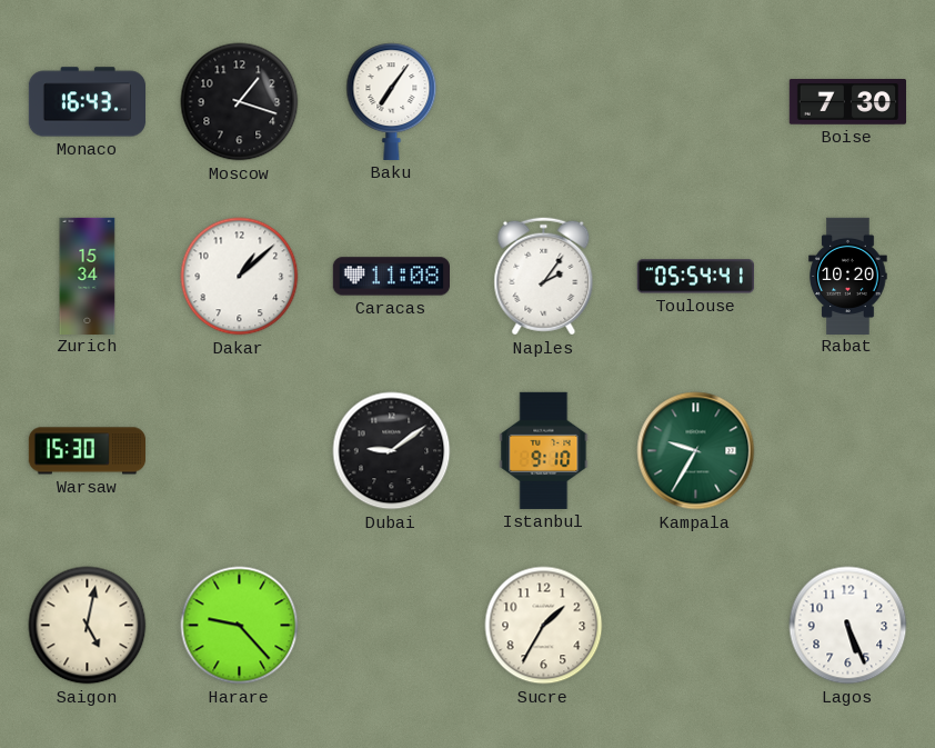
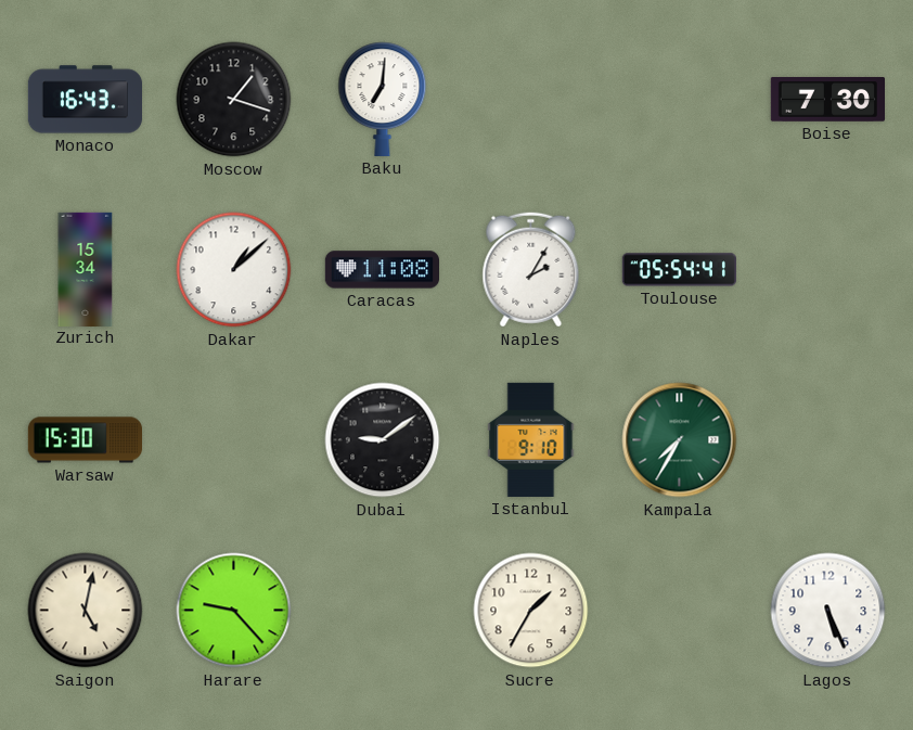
Baku: 7:06 -> 7:01 (383, 99)
Naples: 2:06 -> 2:05 (531, 270)
Rabat: 10:20 -> none (848, 276)
Kampala: 9:35 -> 7:35 (680, 440)
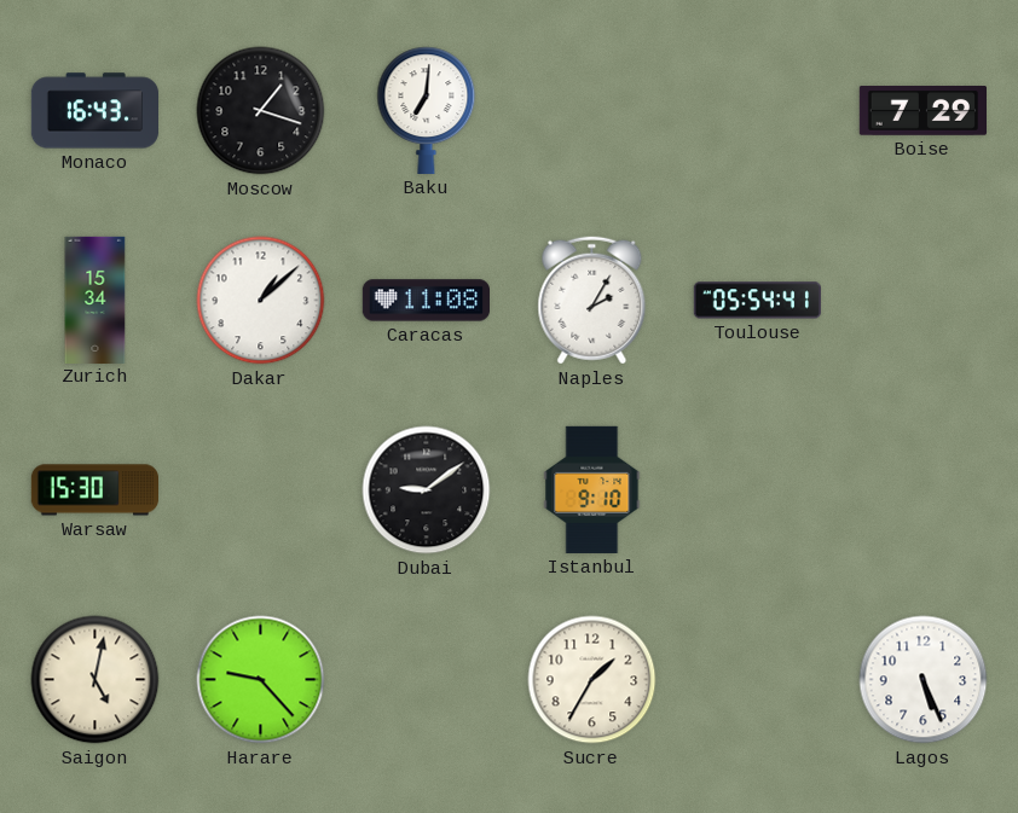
Boise: 7:30 -> 7:29 (922, 111)
Kampala: 7:35 -> none (680, 440)
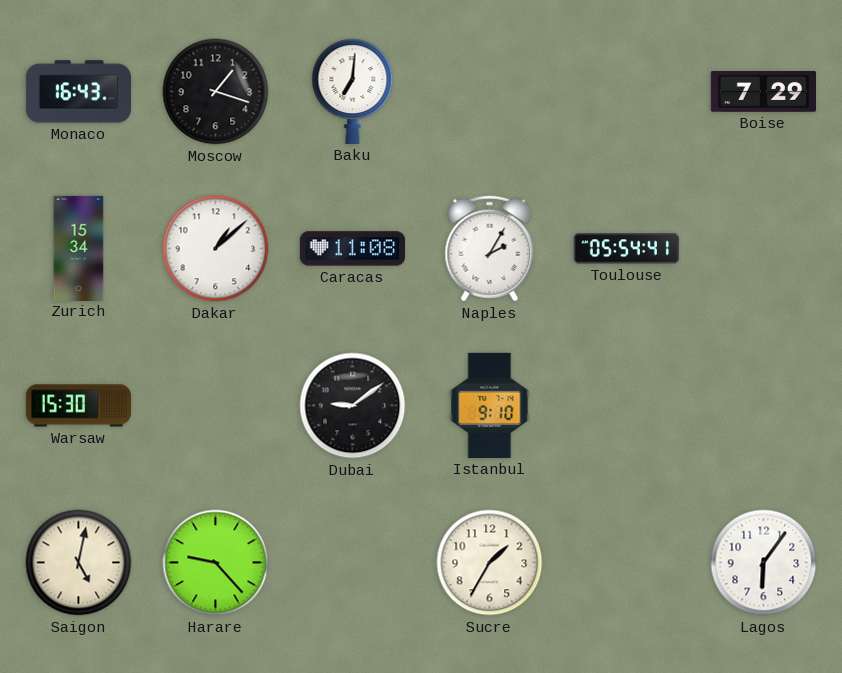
Lagos: 5:26 -> 6:06 (764, 563)
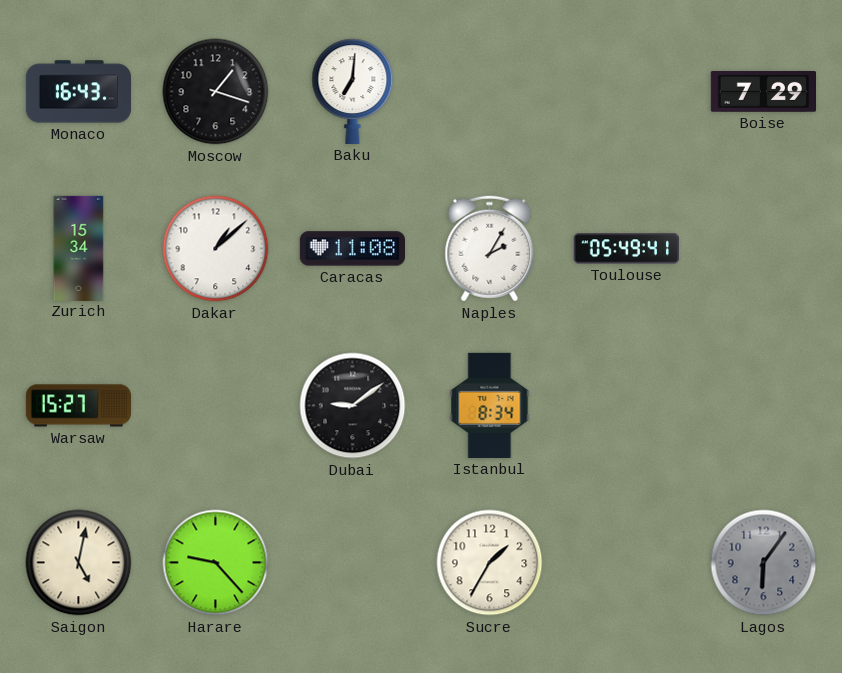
Toulouse: 05:54 -> 05:49 (626, 249)
Warsaw: 15:30 -> 15:27 (78, 406)
Istanbul: 9:10 -> 8:34 (490, 405)
Lagos dial: white -> grey (764, 563)
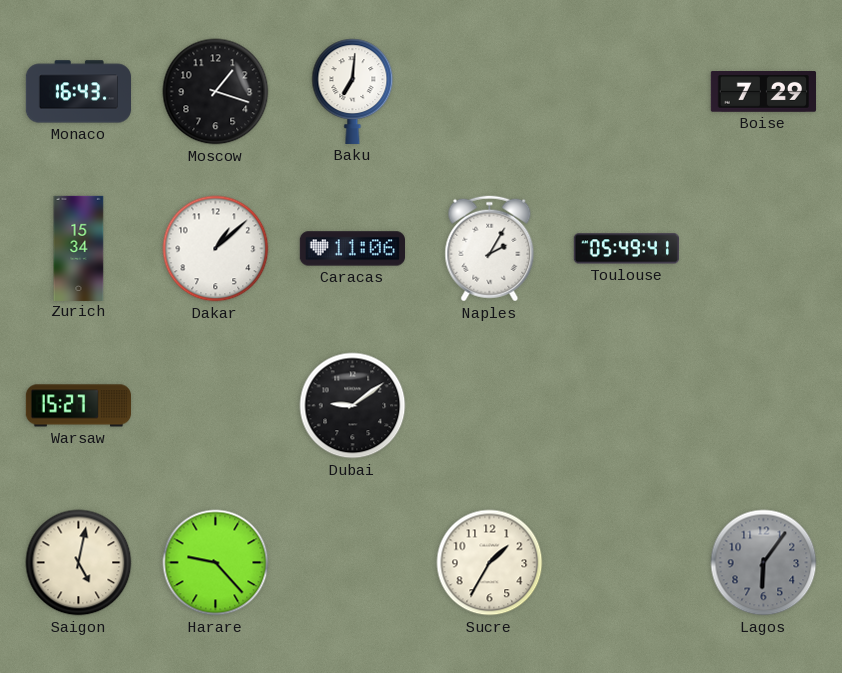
Caracas: 11:08 -> 11:06 (352, 249)
Istanbul: 8:34 -> none (490, 405)
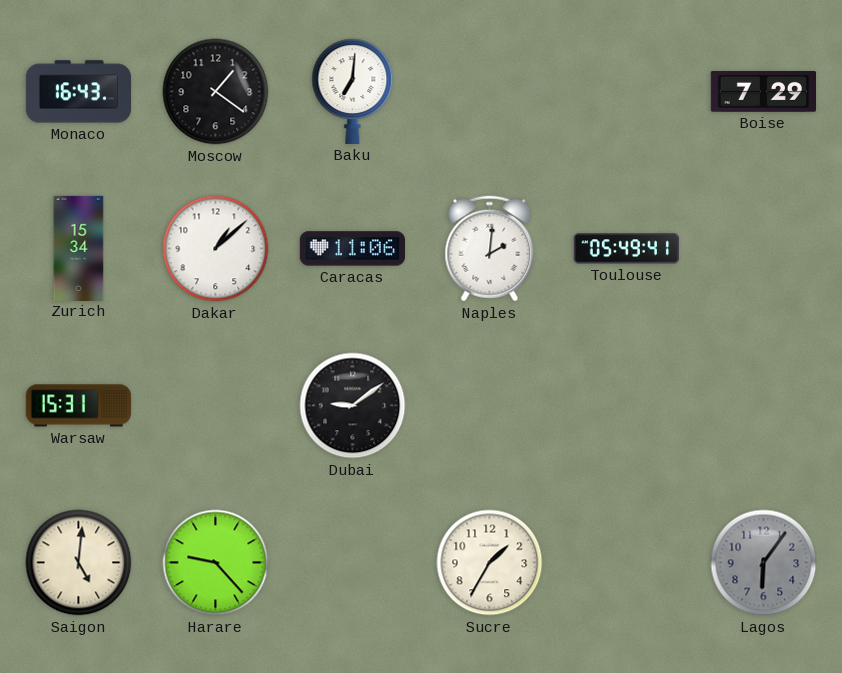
Moscow: 1:18 -> 1:21 (216, 92)
Naples: 2:05 -> 2:01 (490, 249)
Warsaw: 15:27 -> 15:31 (78, 406)
Saigon: 5:02 -> 5:01 (79, 563)
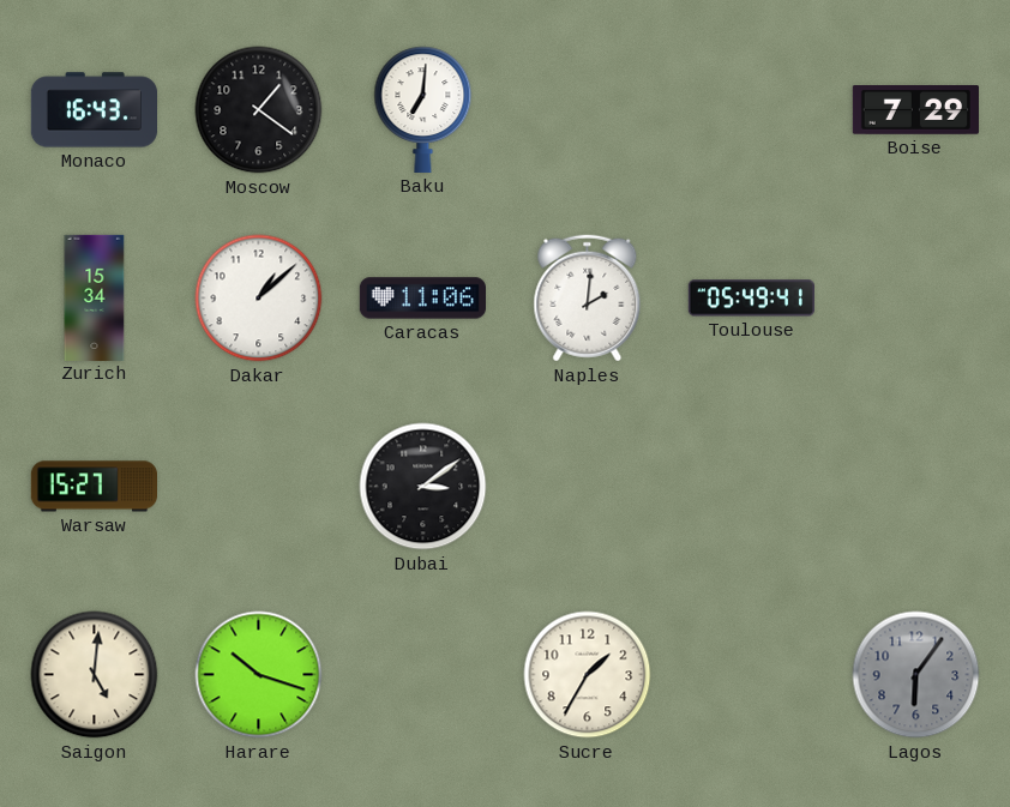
Warsaw: 15:31 -> 15:27 (94, 487)
Dubai: 9:09 -> 3:09 (423, 487)
Harare: 9:23 -> 10:18 (259, 675)
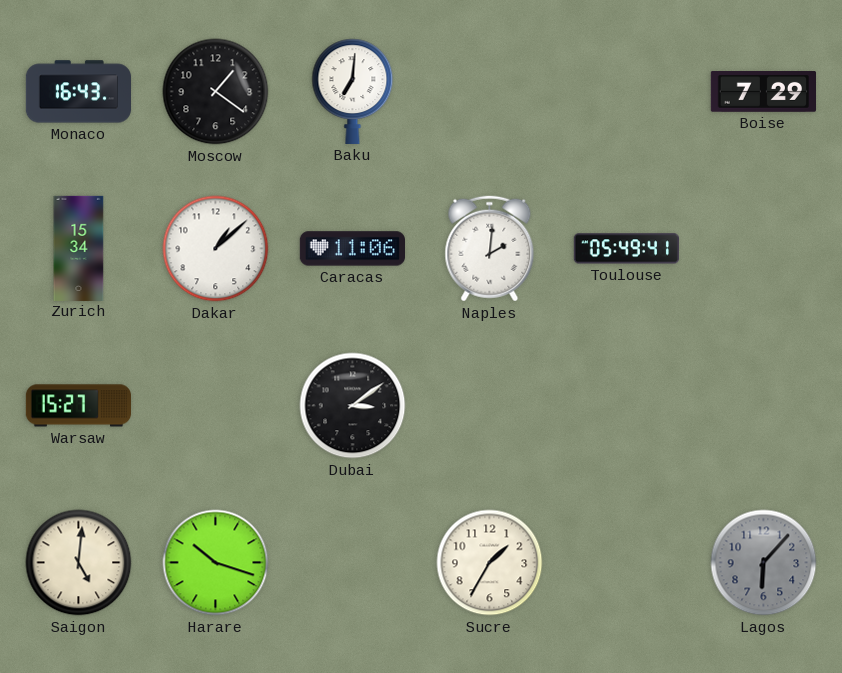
Lagos: 6:06 -> 6:07 (764, 563)
